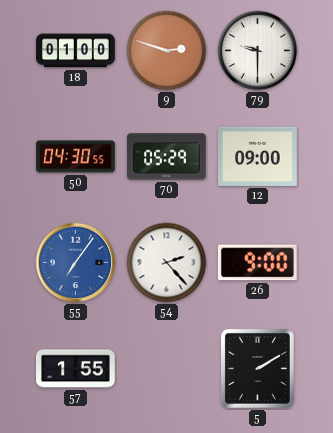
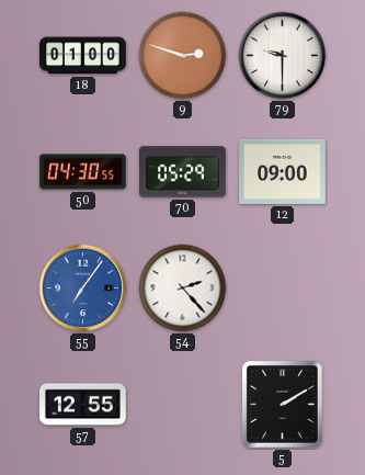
26: 9:00 -> none (258, 263)
57: 1:55 -> 12:55 (83, 405)
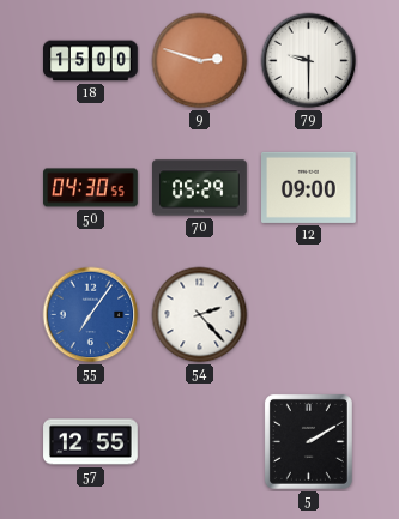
18: 01:00 -> 15:00 (91, 61)
